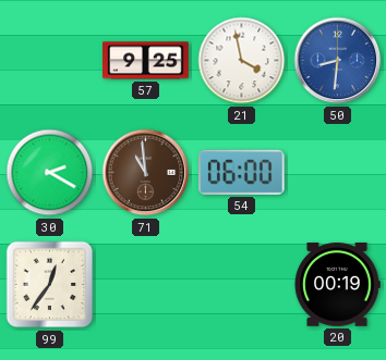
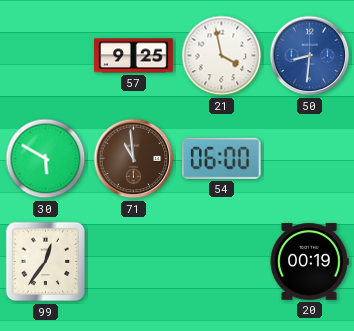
30: 2:20 -> 5:50 (46, 159)
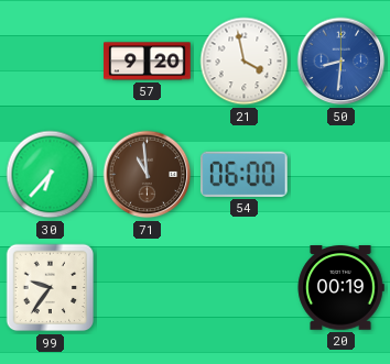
57: 9:25 -> 9:20 (148, 62)
30: 5:50 -> 6:37 (51, 175)
99: 12:36 -> 9:36 (51, 288)
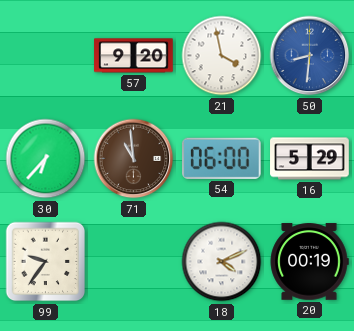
16: none -> 5:29 (310, 159)
18: none -> 4:11 (222, 262)
